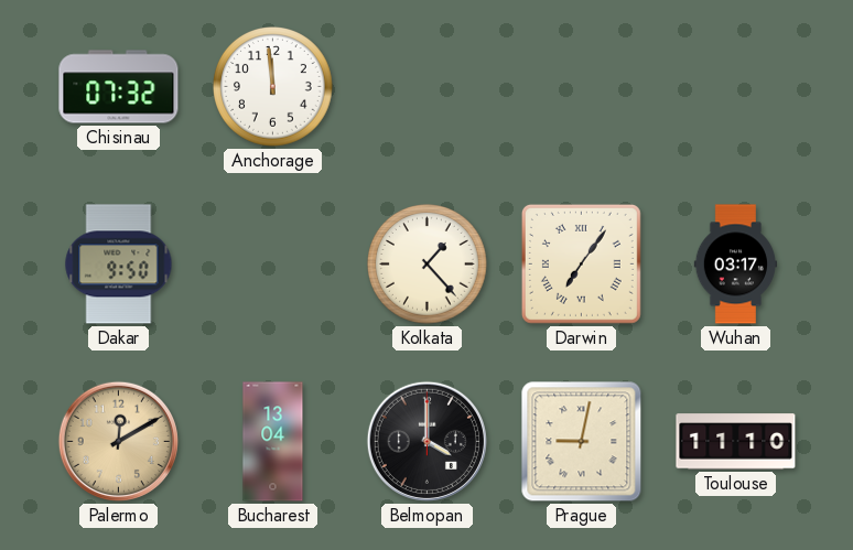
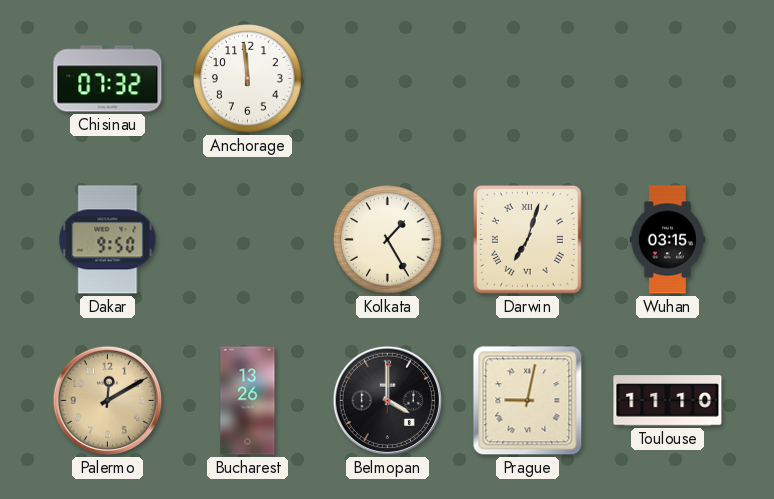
Kolkata: 1:23 -> 1:25 (388, 240)
Darwin: 7:06 -> 7:03 (527, 239)
Wuhan: 03:17 -> 03:15 (667, 240)
Bucharest: 13:04 -> 13:26 (248, 401)
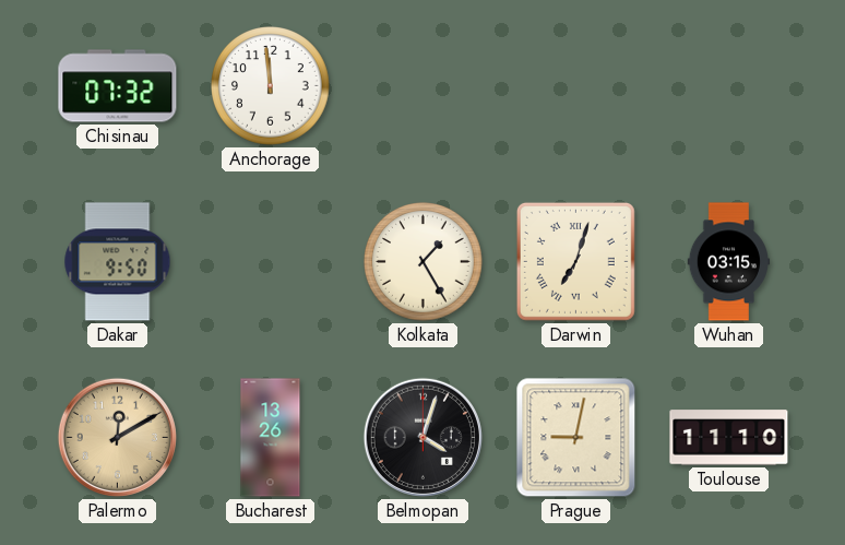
Belmopan: 4:00 -> 4:03 (422, 437)
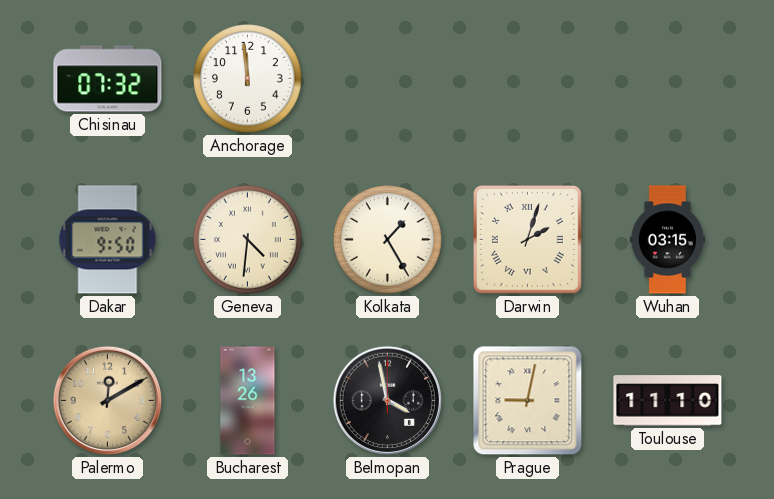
Geneva: none -> 4:31 (248, 240)
Darwin: 7:03 -> 2:03 (527, 239)
Belmopan: 4:03 -> 3:58 (387, 400)
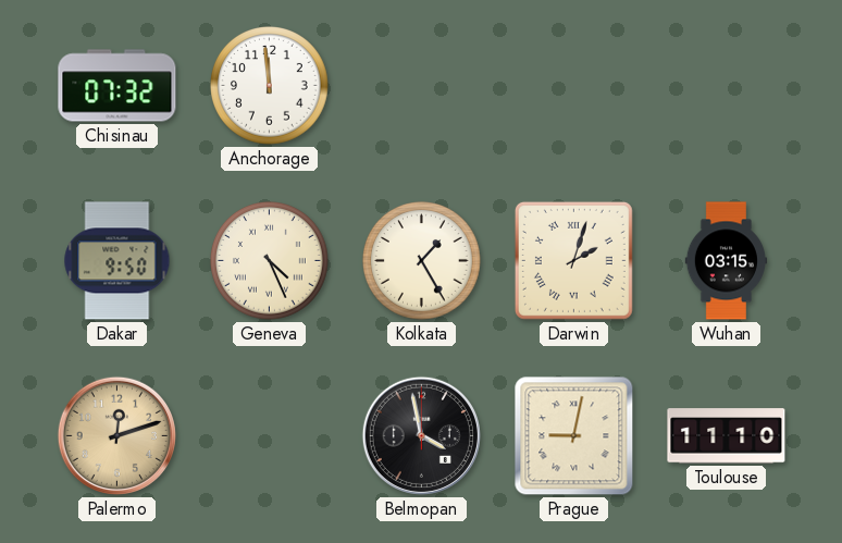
Geneva: 4:31 -> 4:26 (270, 261)
Palermo: 12:10 -> 12:12 (116, 435)
Bucharest: 13:26 -> none (248, 401)
